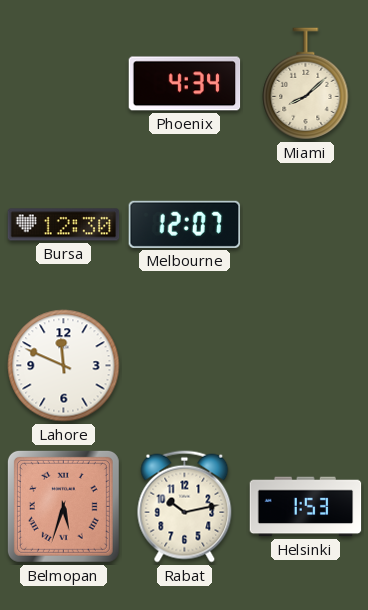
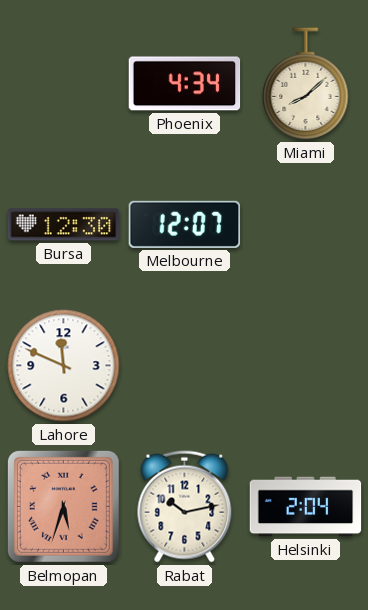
Helsinki: 1:53 -> 2:04 (306, 507)
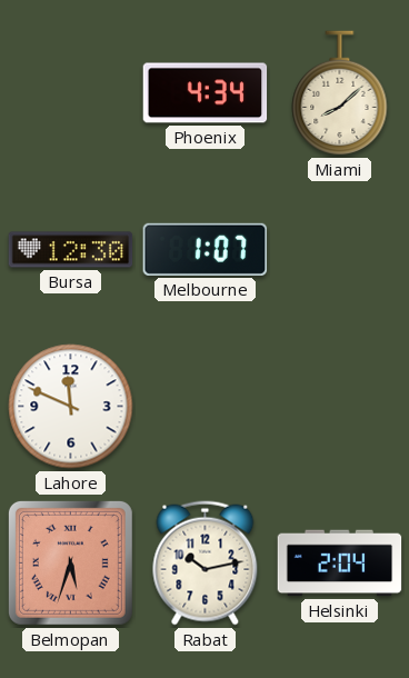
Melbourne: 12:07 -> 1:07 (206, 249)
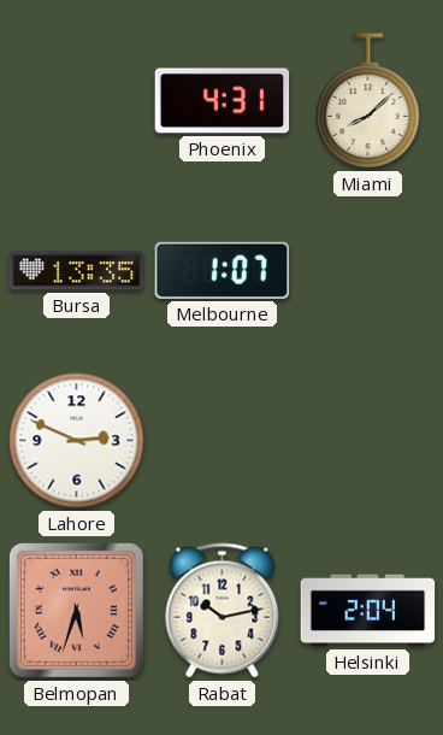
Phoenix: 4:34 -> 4:31 (223, 101)
Bursa: 12:30 -> 13:35 (77, 271)
Lahore: 11:49 -> 2:49 (77, 441)
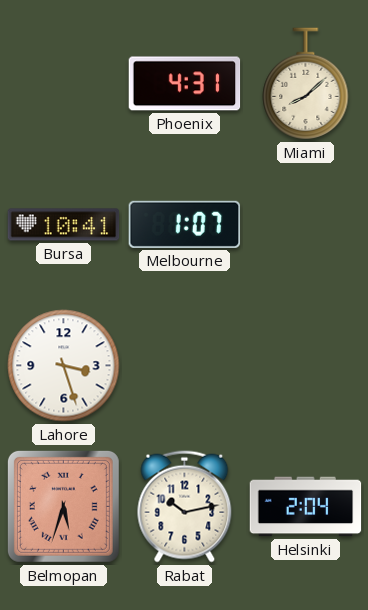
Bursa: 13:35 -> 10:41 (64, 225)
Lahore: 2:49 -> 3:27 (64, 366)
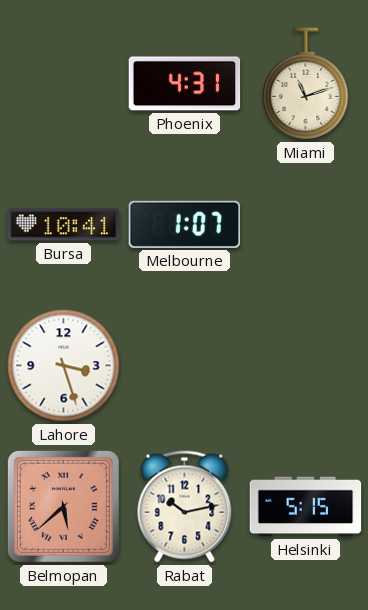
Miami: 8:08 -> 11:12 (306, 84)
Belmopan: 5:33 -> 5:38 (63, 506)
Helsinki: 2:04 -> 5:15 (306, 507)
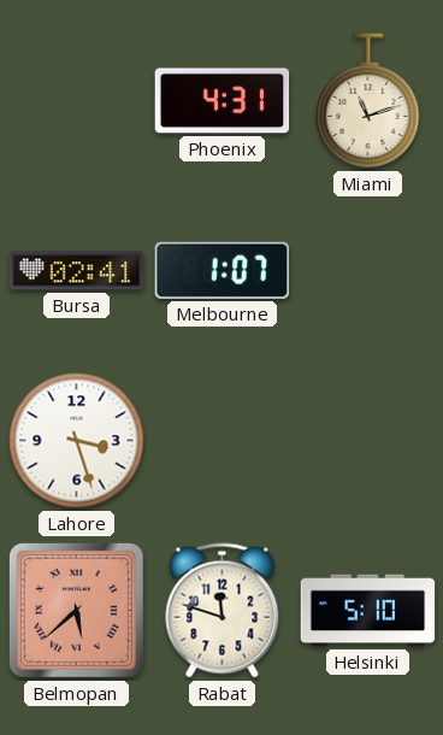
Bursa: 10:41 -> 02:41 (77, 271)
Rabat: 10:13 -> 11:48 (223, 611)
Helsinki: 5:15 -> 5:10 (368, 611)
